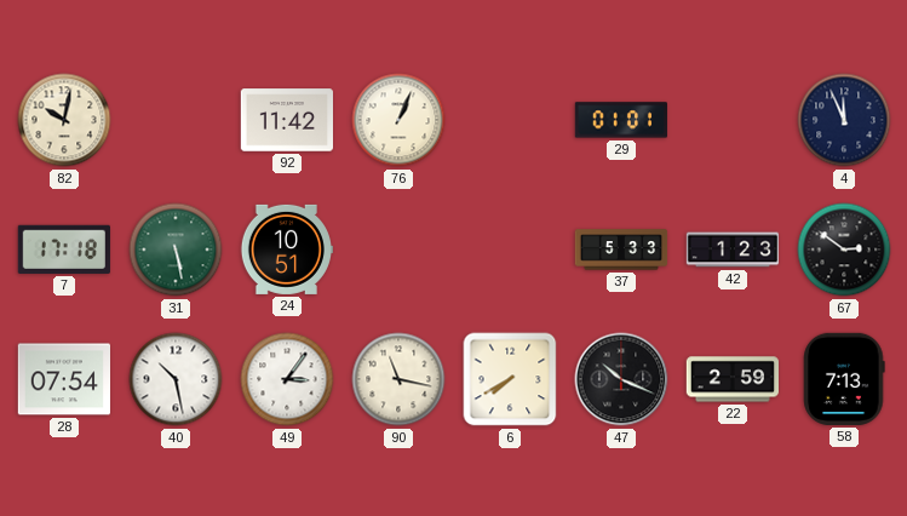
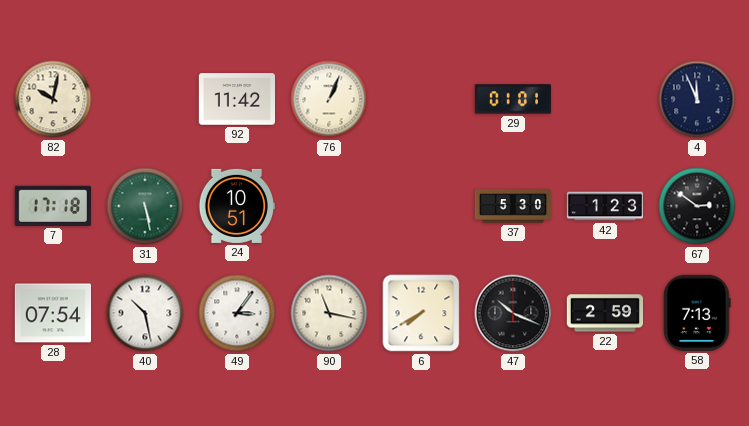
37: 5:33 -> 5:30 (513, 206)
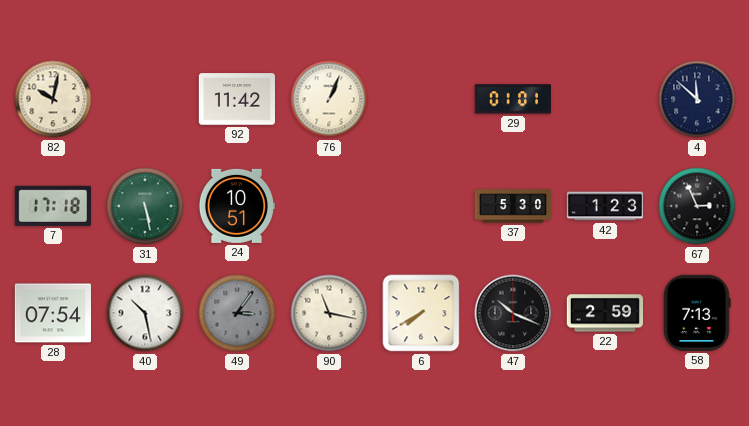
4: 11:56 -> 11:52 (697, 99)
67: 2:51 -> 2:56 (697, 206)
49 dial: white -> grey (237, 313)
